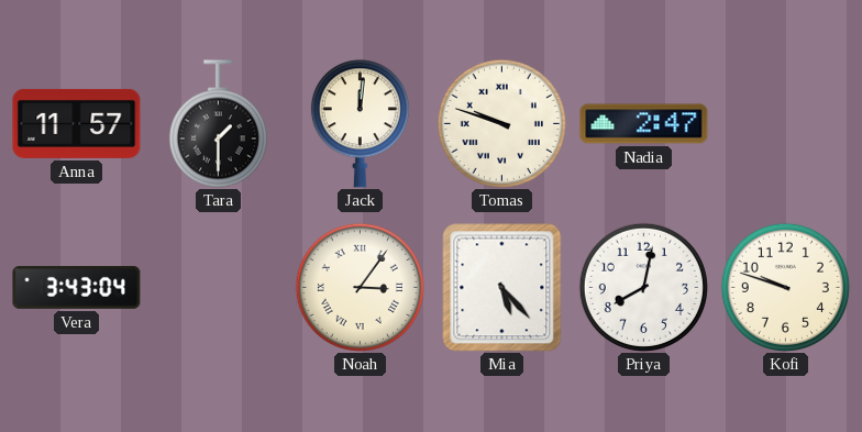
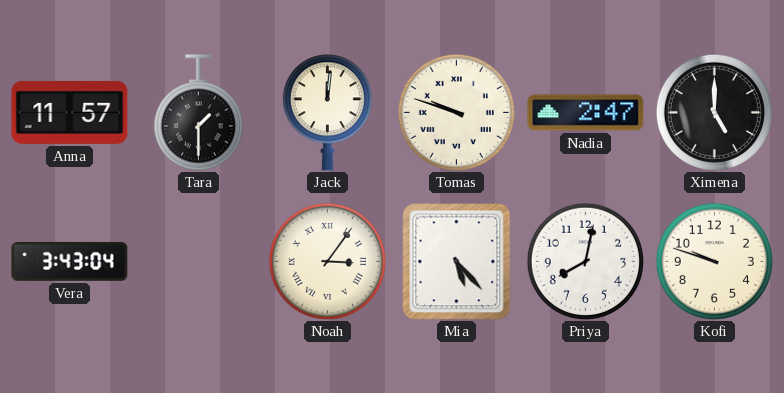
Ximena: none -> 5:00 (714, 112)
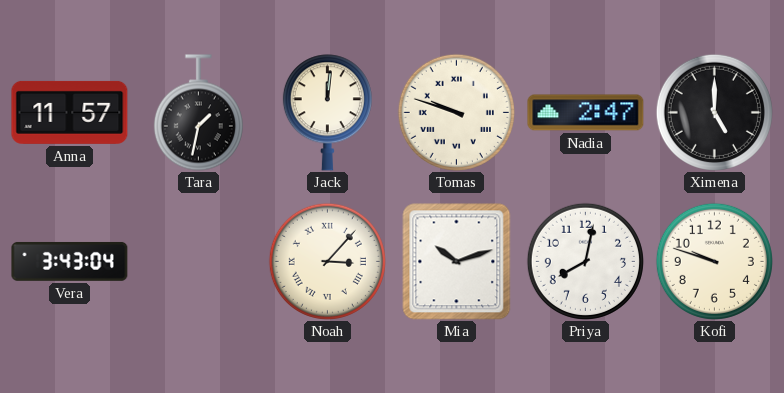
Tara: 1:30 -> 1:32 (198, 113)
Noah: 3:06 -> 3:07 (327, 261)
Mia: 5:23 -> 10:12 (457, 262)
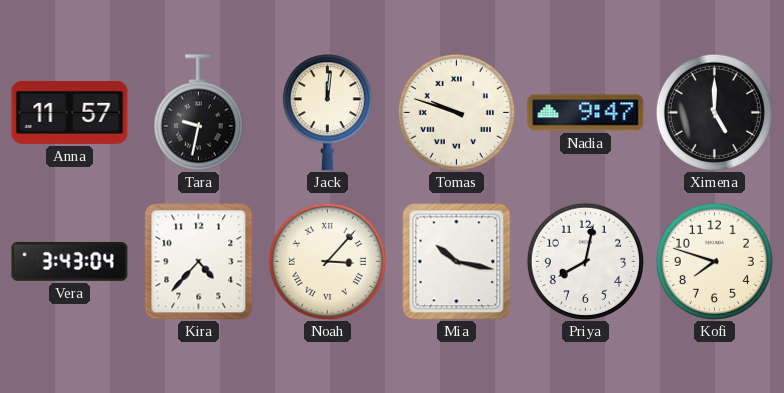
Tara: 1:32 -> 9:32 (198, 113)
Nadia: 2:47 -> 9:47 (586, 113)
Kira: none -> 4:37 (199, 262)
Mia: 10:12 -> 10:17 (457, 262)
Kofi: 9:48 -> 7:48 (714, 261)
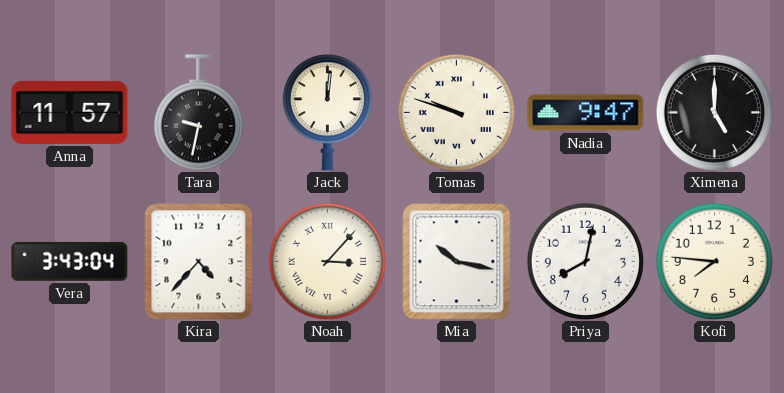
Kofi: 7:48 -> 7:46 (714, 261)
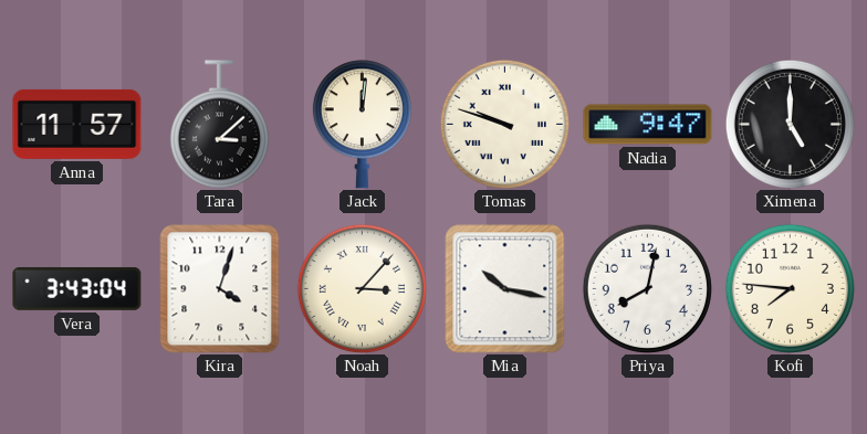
Tara: 9:32 -> 3:08 (219, 125)
Kira: 4:37 -> 4:03 (220, 289)
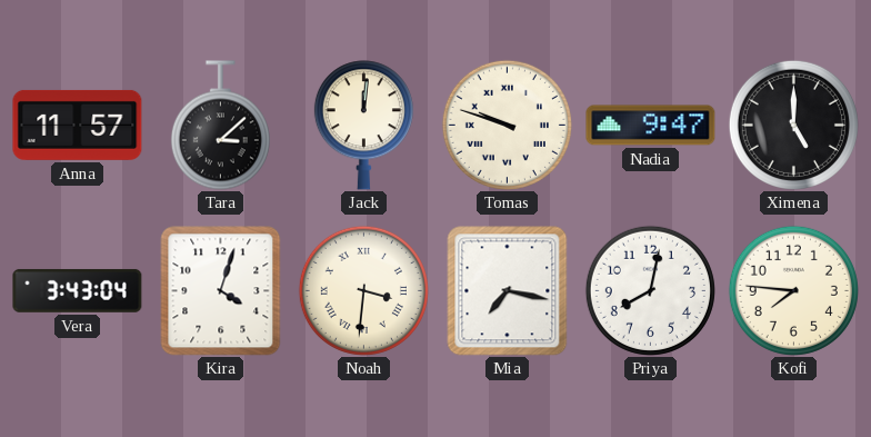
Noah: 3:07 -> 3:31 (363, 290)
Mia: 10:17 -> 7:17 (508, 291)
